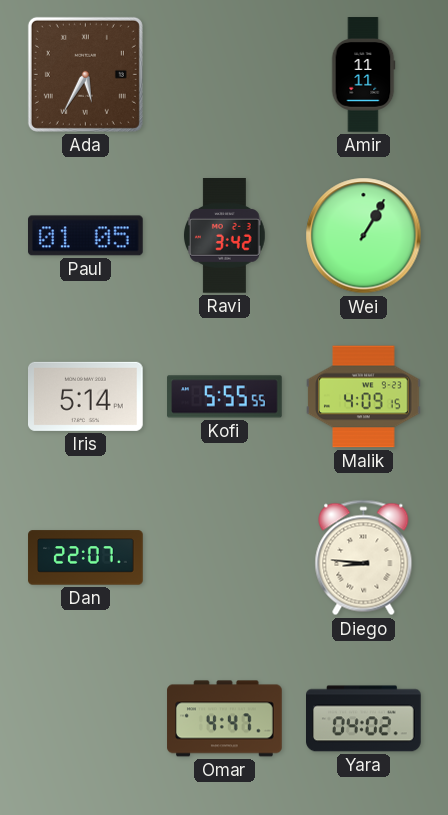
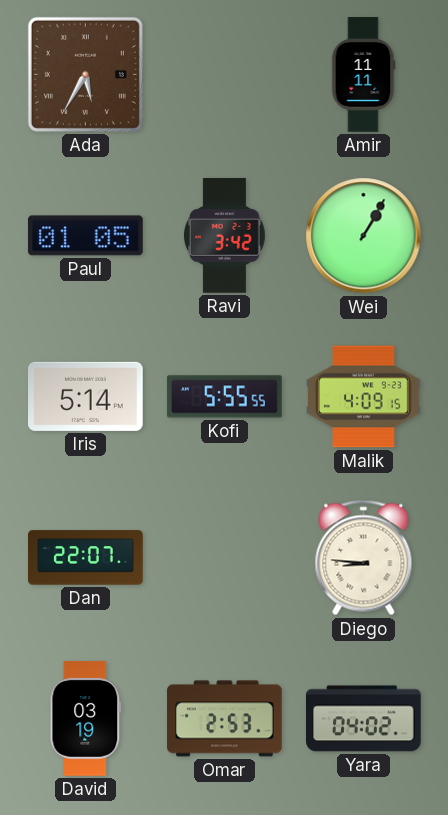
David: none -> 03:19 (86, 719)
Omar: 4:47 -> 2:53 (225, 719)
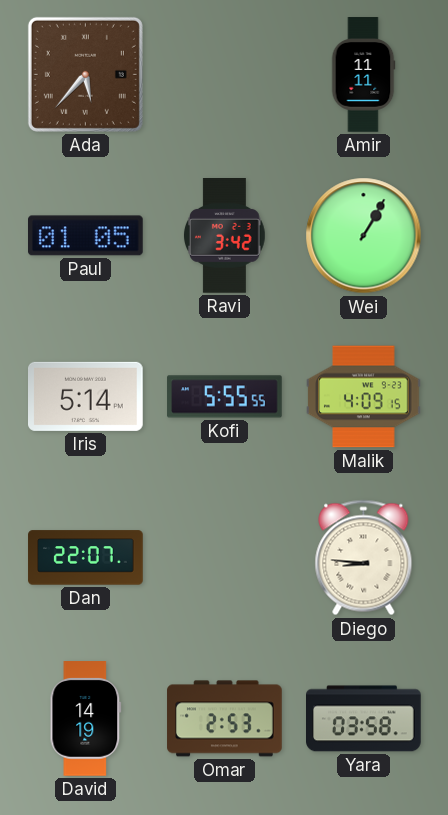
Ada: 5:35 -> 5:37 (85, 74)
David: 03:19 -> 14:19 (86, 719)
Yara: 04:02 -> 03:58 (364, 719)
